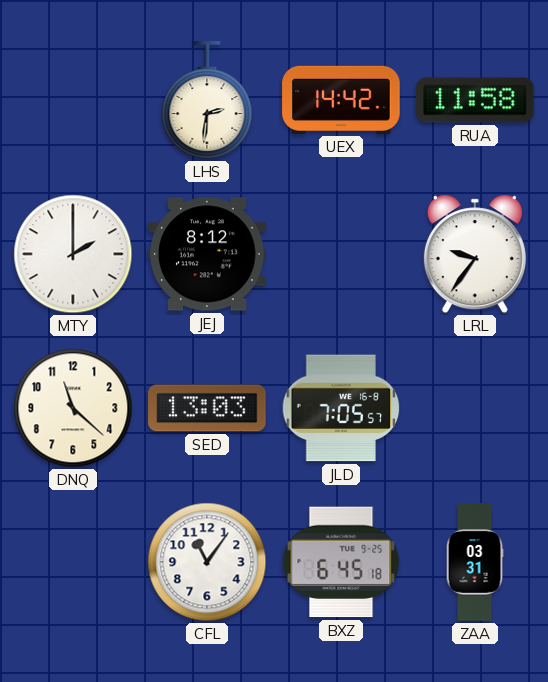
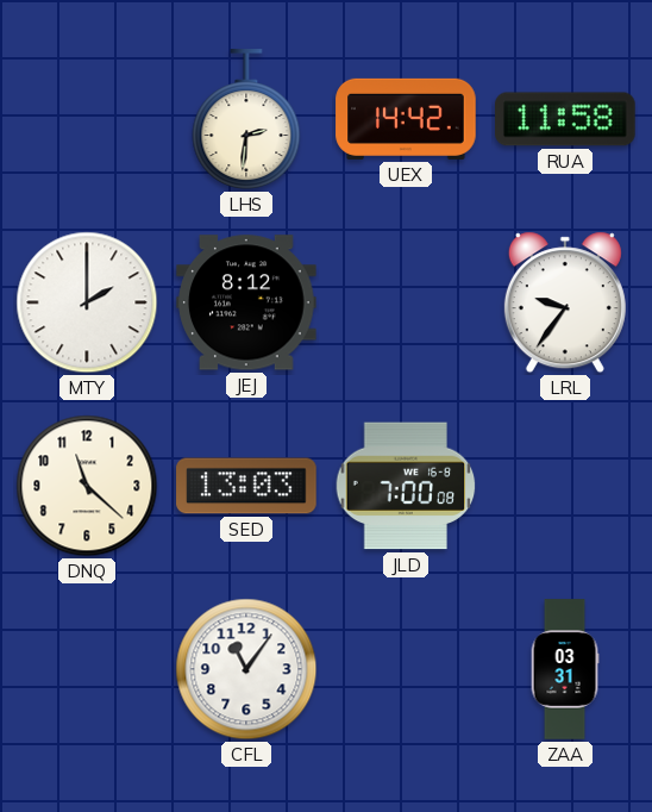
JLD: 7:05 -> 7:00 (406, 486)
BXZ: 6:45 -> none (341, 562)
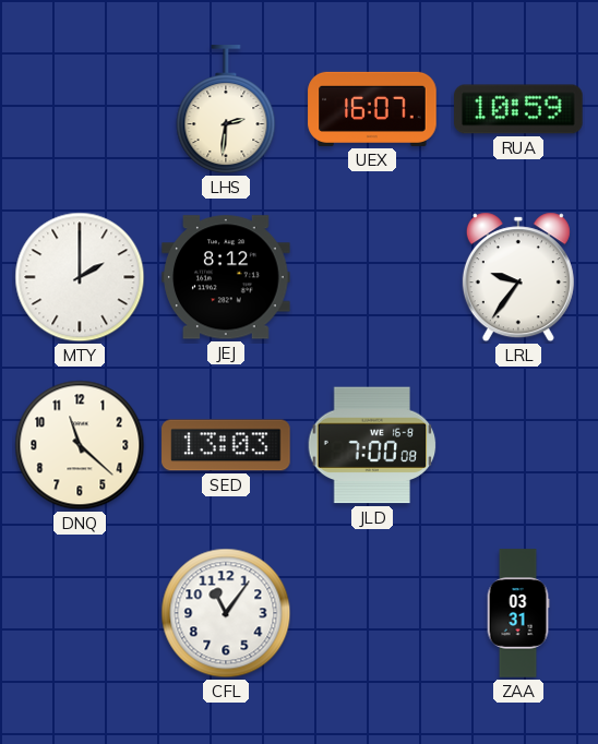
UEX: 14:42 -> 16:07 (372, 109)
RUA: 11:58 -> 10:59 (518, 109)
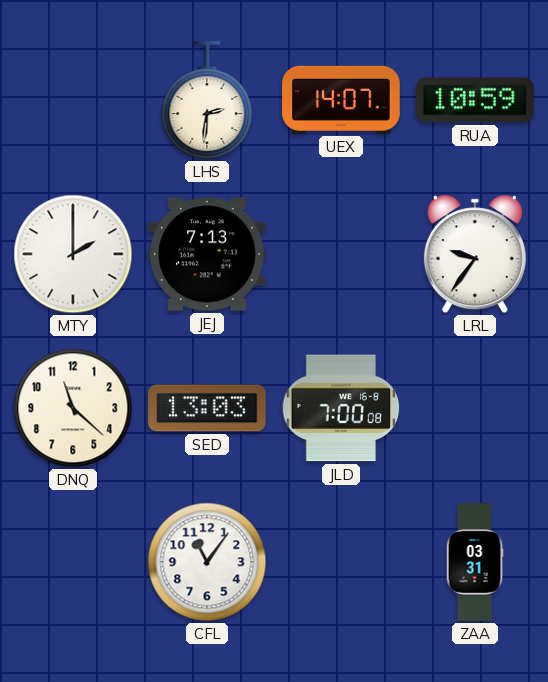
UEX: 16:07 -> 14:07 (341, 100)
JEJ: 8:12 -> 7:13 (207, 254)
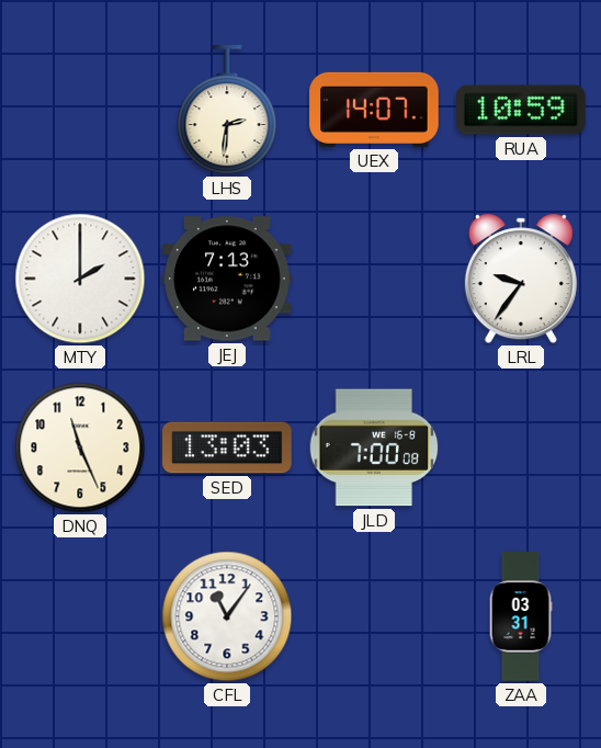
DNQ: 11:22 -> 11:26 (80, 447)
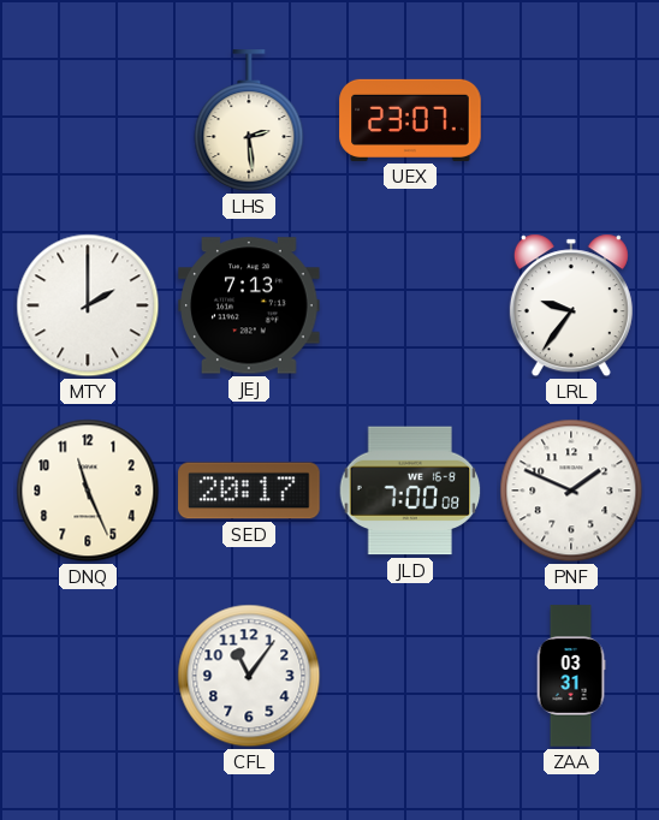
LHS: 2:31 -> 2:29 (249, 121)
UEX: 14:07 -> 23:07 (410, 120)
RUA: 10:59 -> none (521, 110)
SED: 13:03 -> 20:17 (249, 491)
PNF: none -> 1:49 (571, 491)
